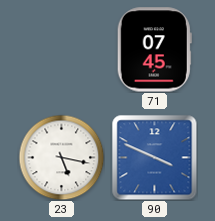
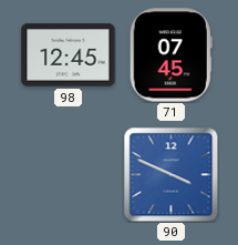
98: none -> 12:45 (69, 55)
23: 5:17 -> none (61, 157)
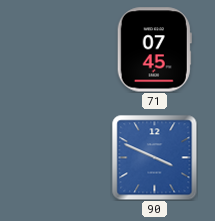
98: 12:45 -> none (69, 55)
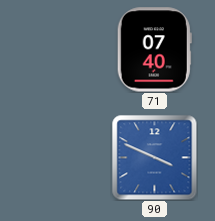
71: 07:45 -> 07:40 (154, 50)
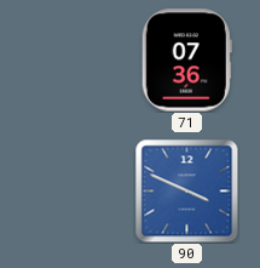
71: 07:40 -> 07:36 (186, 61)
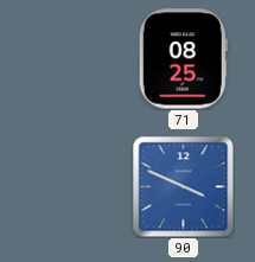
71: 07:36 -> 08:25 (183, 59)
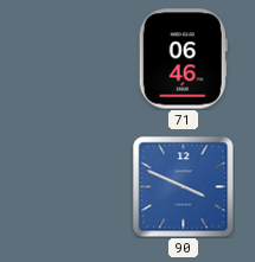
71: 08:25 -> 06:46 (183, 59)
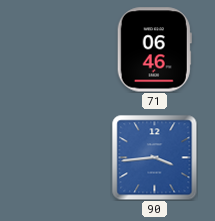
90: 3:49 -> 3:44 (154, 157)
